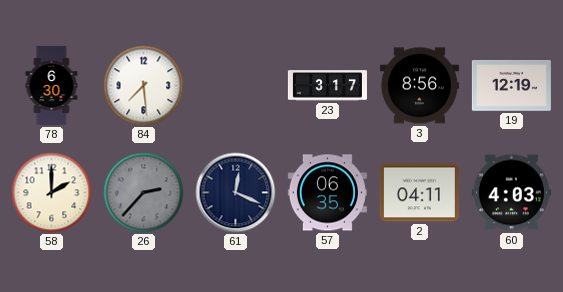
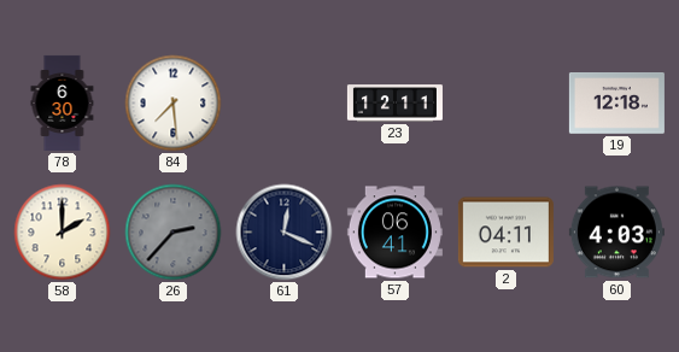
23: 3:17 -> 12:11 (394, 104)
3: 8:56 -> none (419, 86)
19: 12:19 -> 12:18 (616, 104)
57: 06:35 -> 06:41 (394, 233)
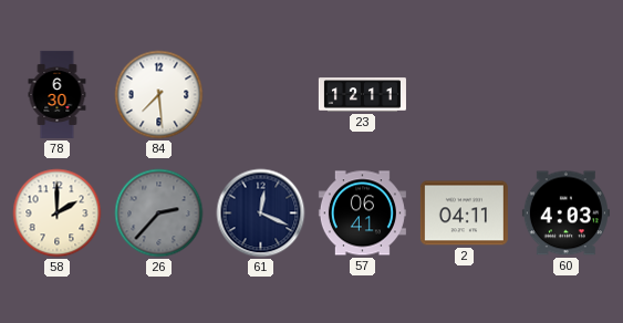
19: 12:18 -> none (616, 104)
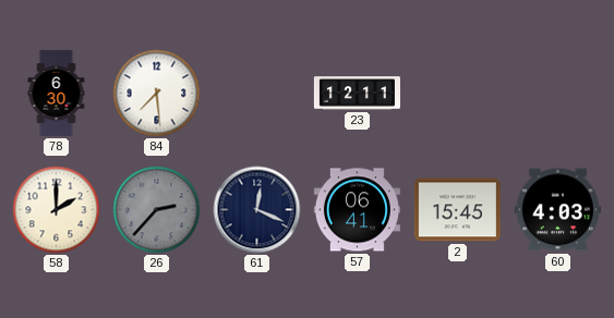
2: 04:11 -> 15:45 (457, 210)
